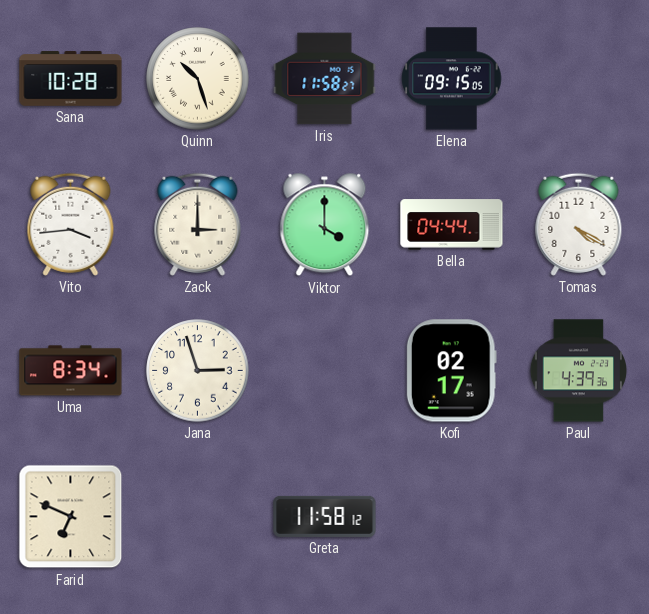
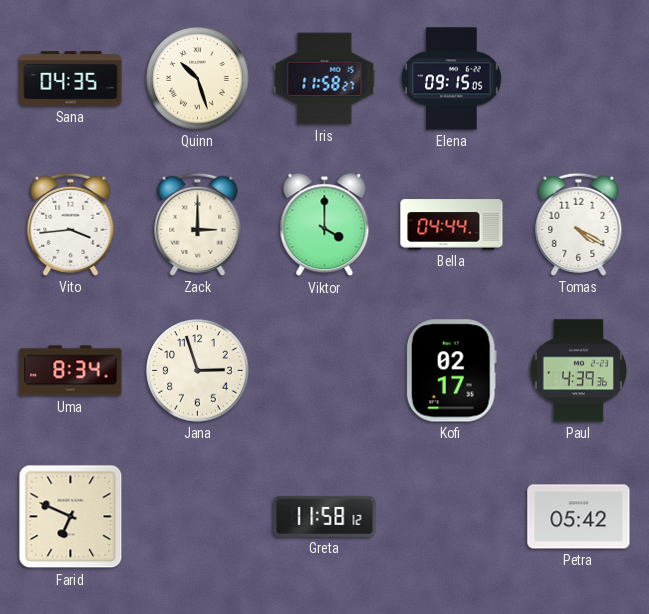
Sana: 10:28 -> 04:35 (71, 79)
Petra: none -> 05:42 (579, 517)
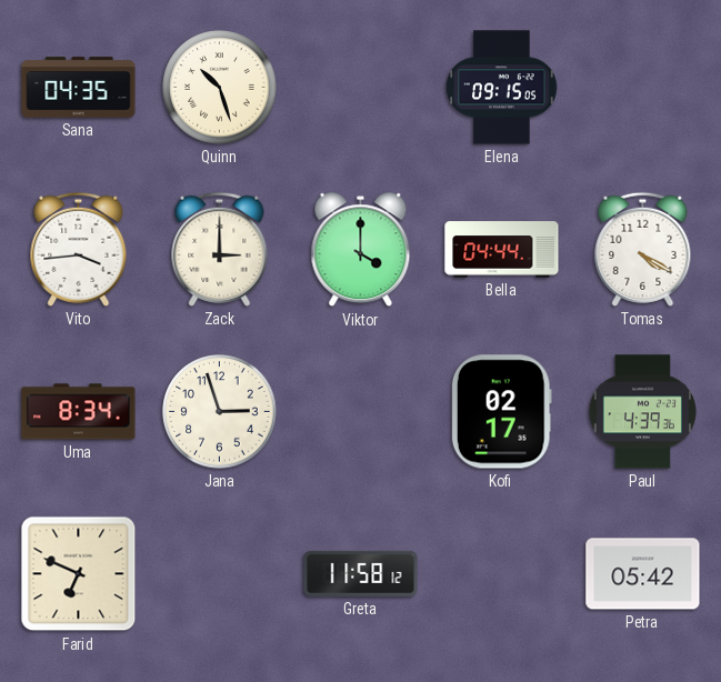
Iris: 11:58 -> none (325, 79)
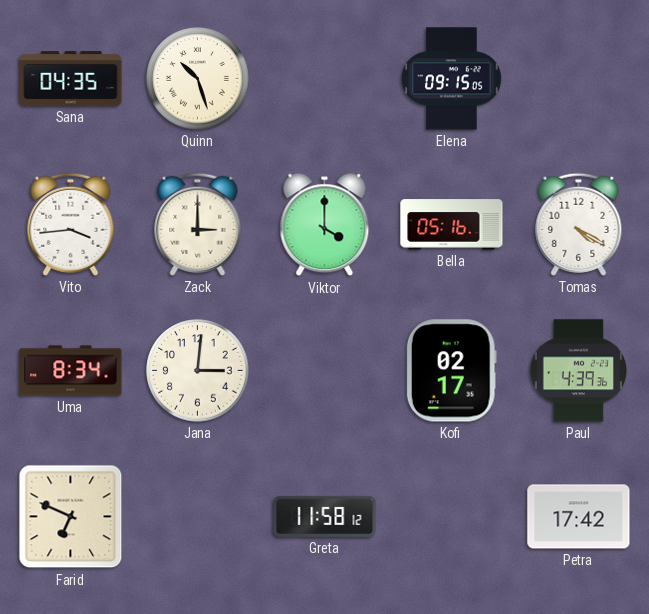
Bella: 04:44 -> 05:16 (452, 225)
Jana: 2:57 -> 3:01 (198, 371)
Petra: 05:42 -> 17:42 (579, 517)
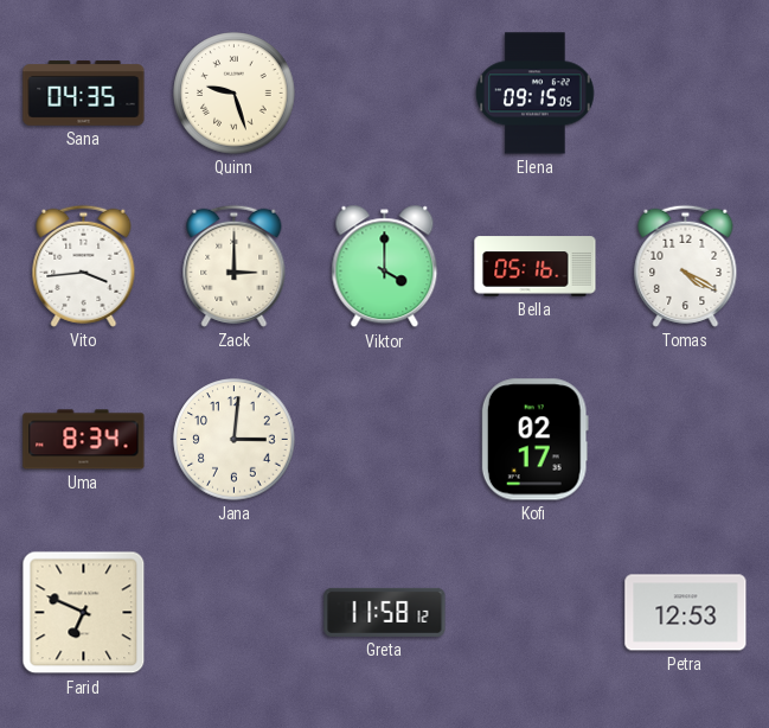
Quinn: 10:27 -> 9:27 (235, 94)
Paul: 4:39 -> none (578, 371)
Petra: 17:42 -> 12:53 (686, 613)
